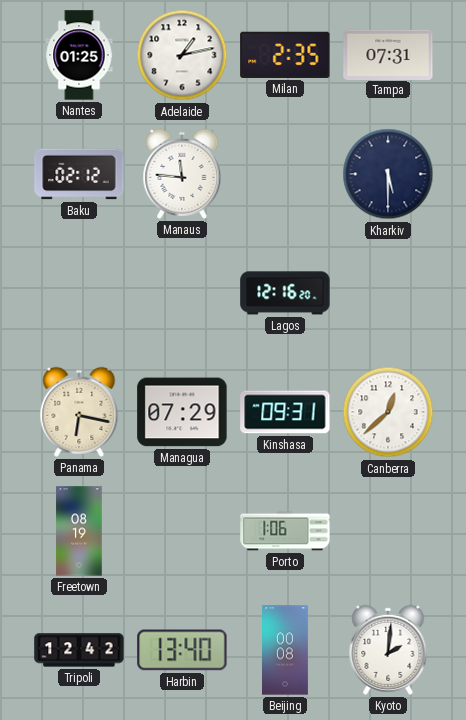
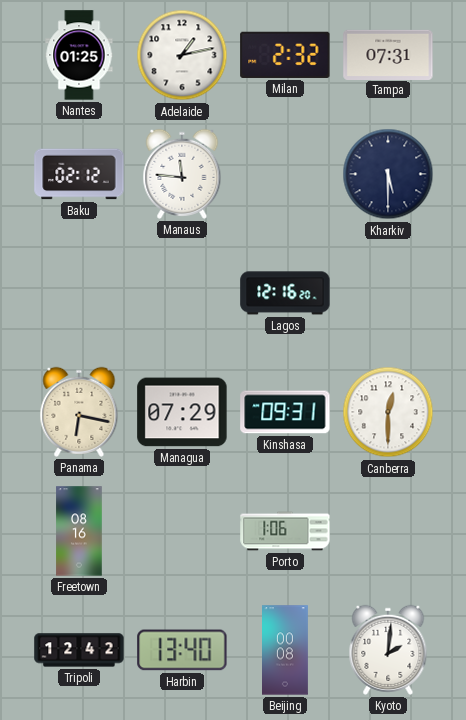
Milan: 2:35 -> 2:32 (285, 55)
Canberra: 12:38 -> 12:30 (388, 412)
Freetown: 08:19 -> 08:16 (79, 531)
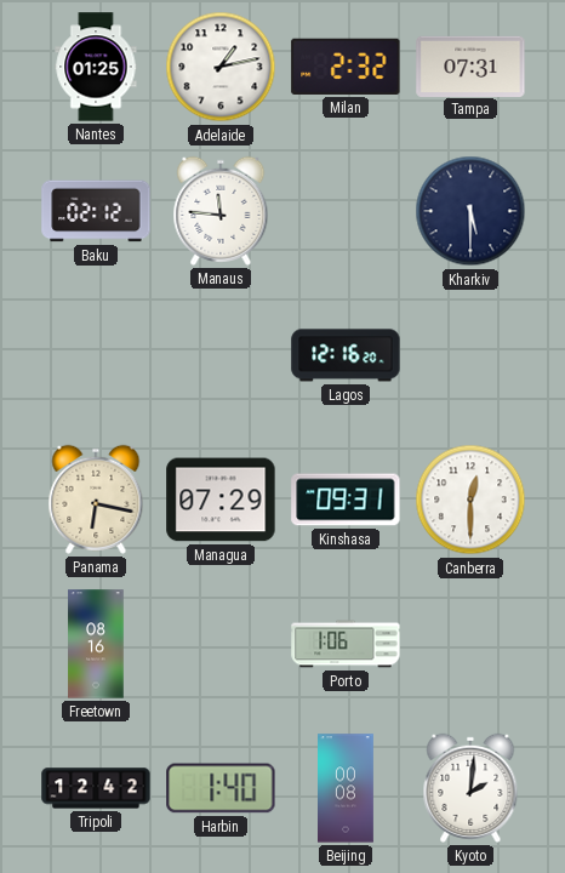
Harbin: 13:40 -> 1:40 (221, 788)
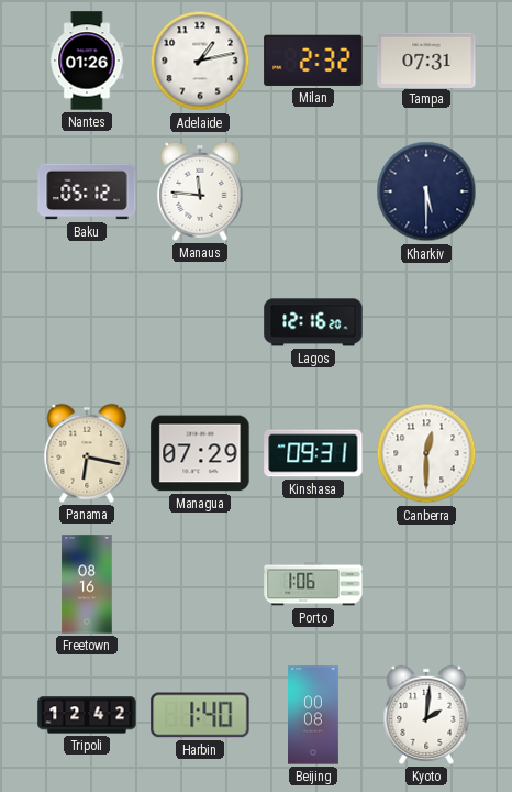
Nantes: 01:25 -> 01:26 (87, 61)
Baku: 02:12 -> 05:12 (87, 191)
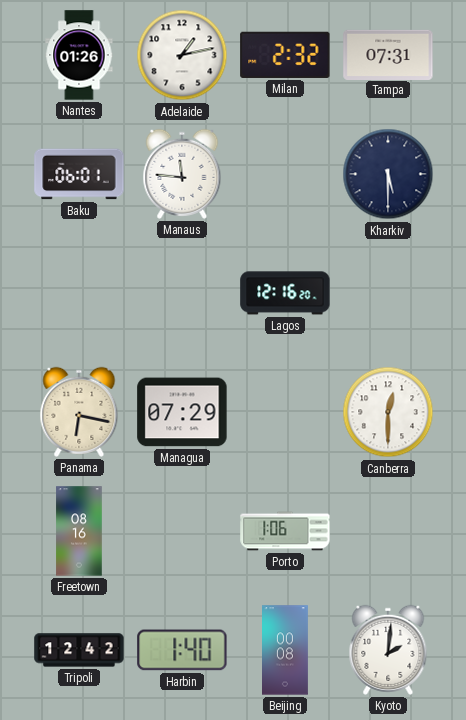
Baku: 05:12 -> 06:01 (79, 174)
Kinshasa: 09:31 -> none (313, 453)
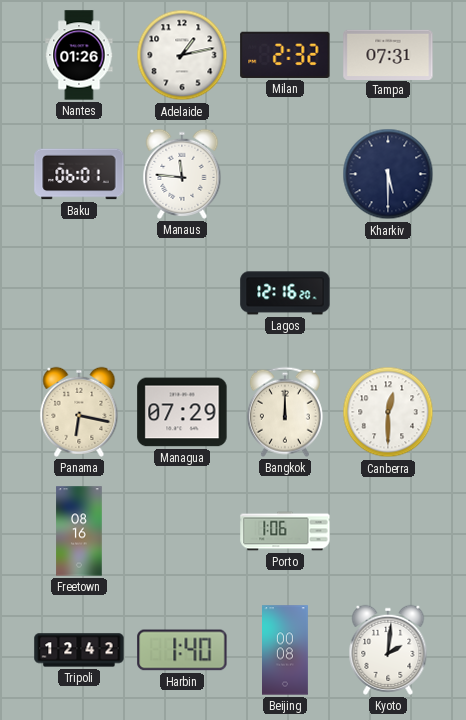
Bangkok: none -> 12:00 (285, 412)
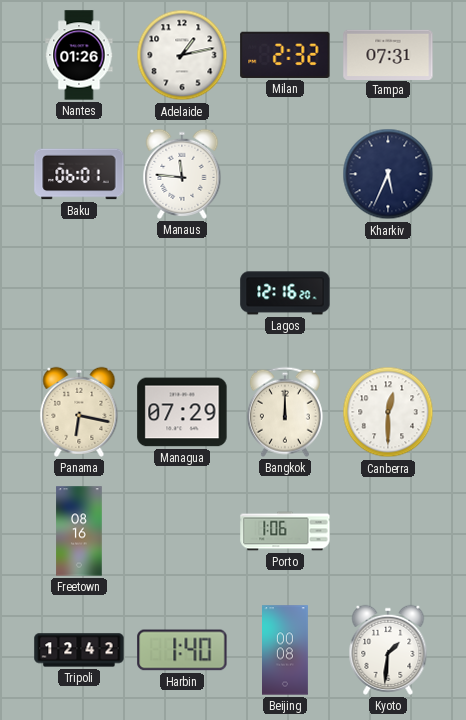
Kharkiv: 5:30 -> 5:34 (388, 174)
Kyoto: 2:01 -> 1:31 (388, 650)
